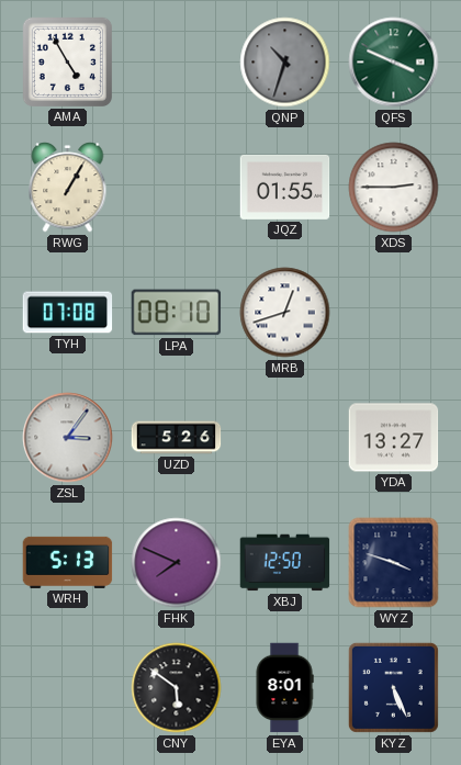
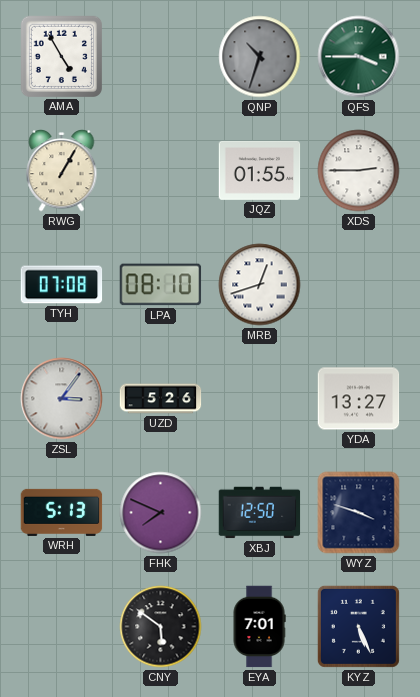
QFS: 3:49 -> 3:45 (359, 57)
EYA: 8:01 -> 7:01 (259, 627)
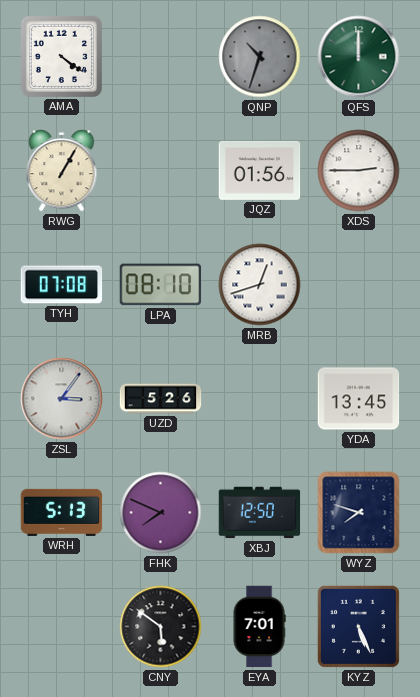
AMA: 4:55 -> 4:21 (61, 56)
QFS: 3:45 -> 12:00 (359, 57)
JQZ: 01:55 -> 01:56 (260, 170)
YDA: 13:27 -> 13:45 (359, 399)
WYZ: 3:48 -> 7:48 (359, 513)
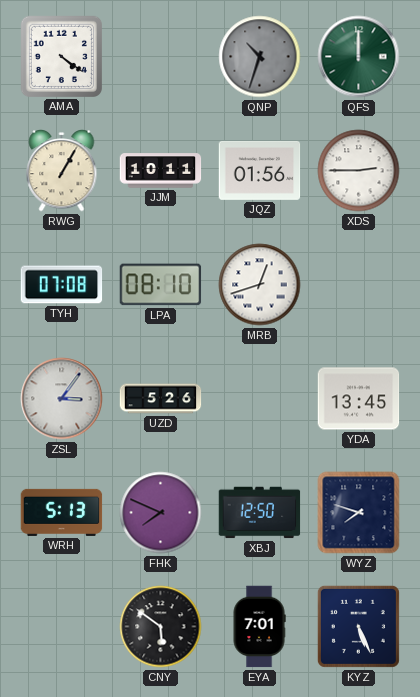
JJM: none -> 10:11 (161, 171)
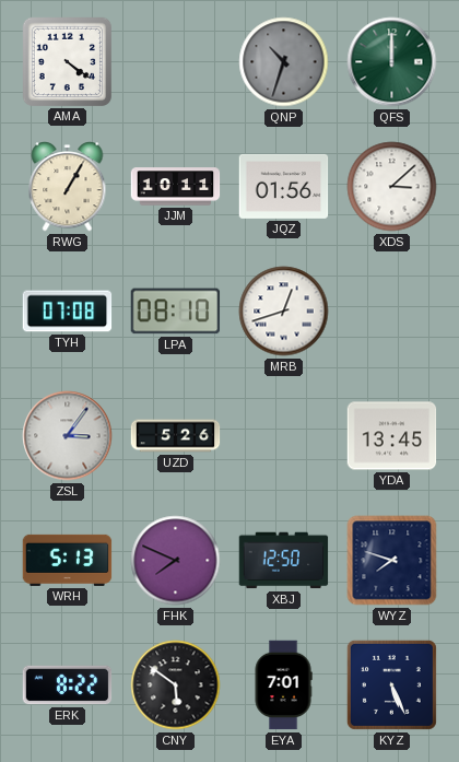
XDS: 2:45 -> 3:08 (392, 187)
ERK: none -> 8:22 (68, 685)
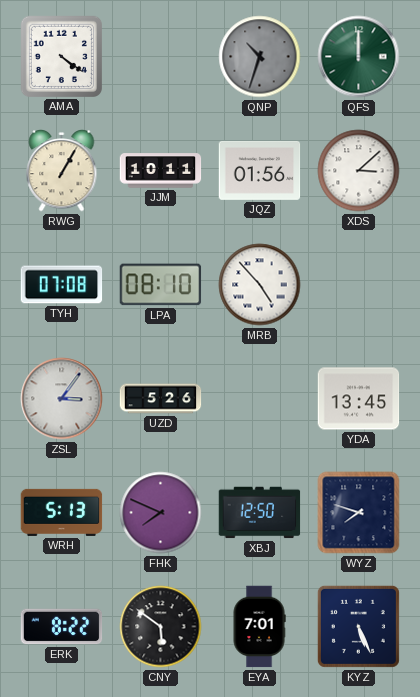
MRB: 12:42 -> 4:53 (260, 285)
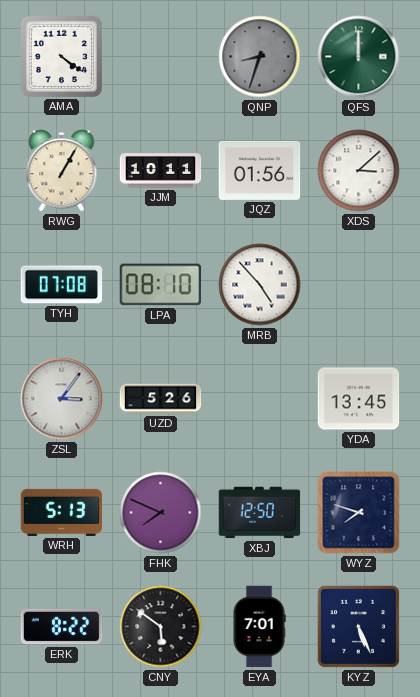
QNP: 10:33 -> 8:33 (260, 57)
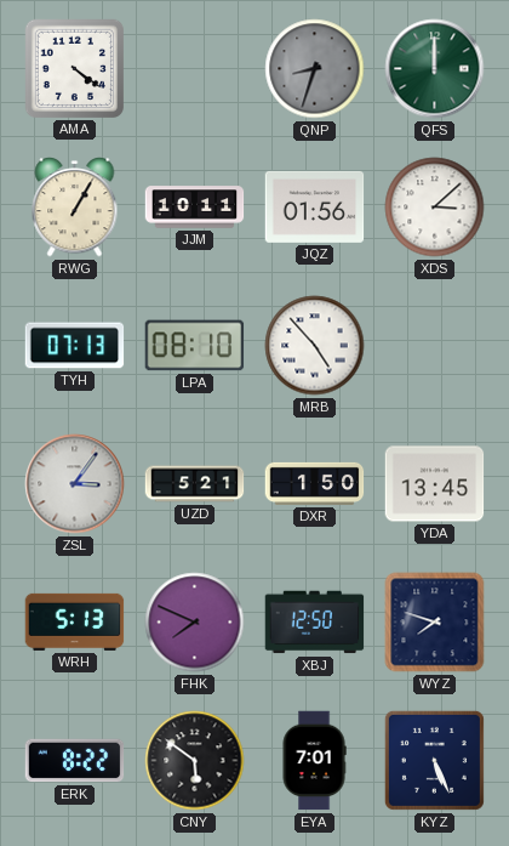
TYH: 07:08 -> 07:13 (75, 346)
UZD: 5:26 -> 5:21 (195, 484)
DXR: none -> 1:50 (315, 483)
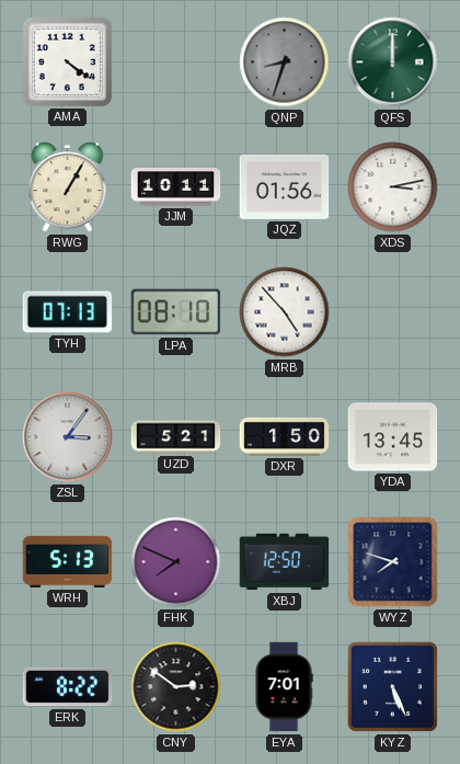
XDS: 3:08 -> 3:13 (393, 187)
CNY: 5:51 -> 2:51 (176, 687)
